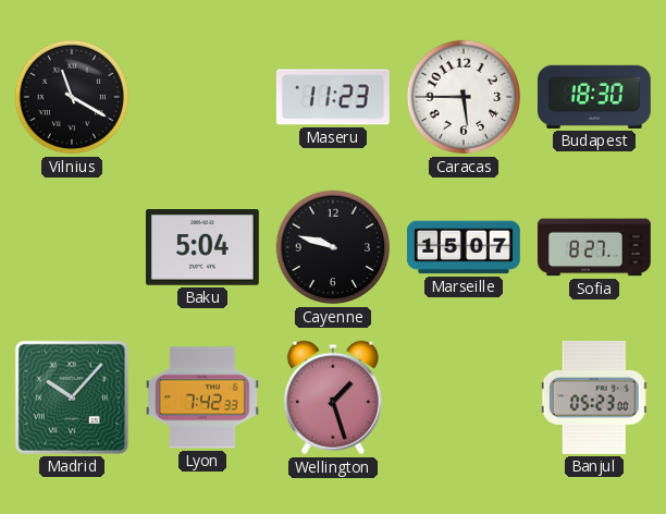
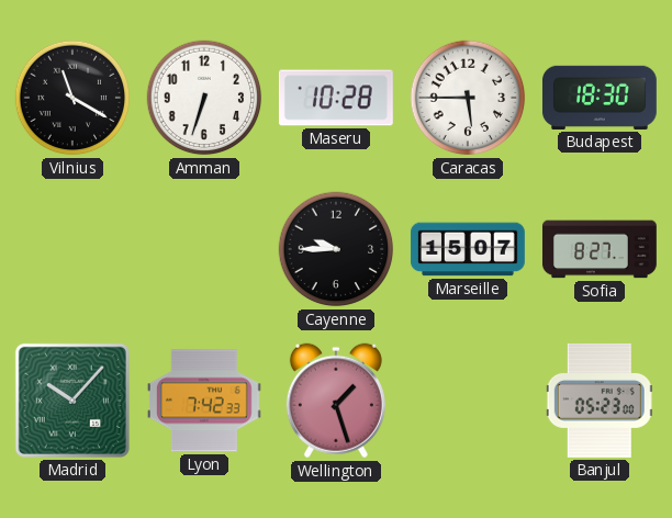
Amman: none -> 6:33 (204, 98)
Maseru: 11:23 -> 10:28 (336, 98)
Baku: 5:04 -> none (202, 247)
Cayenne: 9:48 -> 9:45 (336, 249)
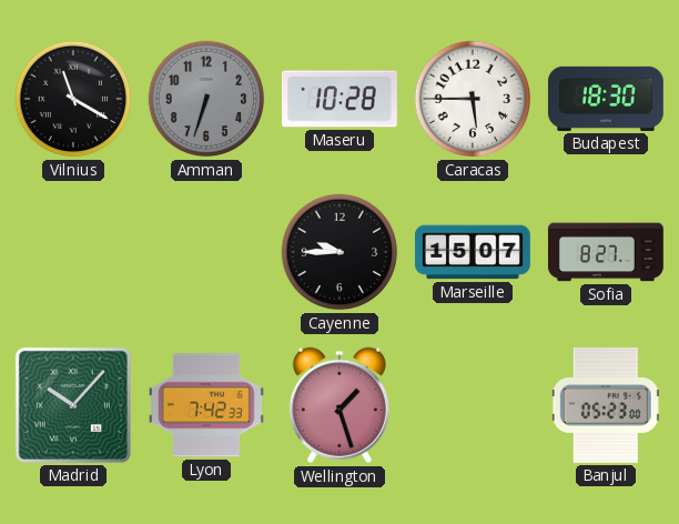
Amman dial: white -> grey (206, 99)
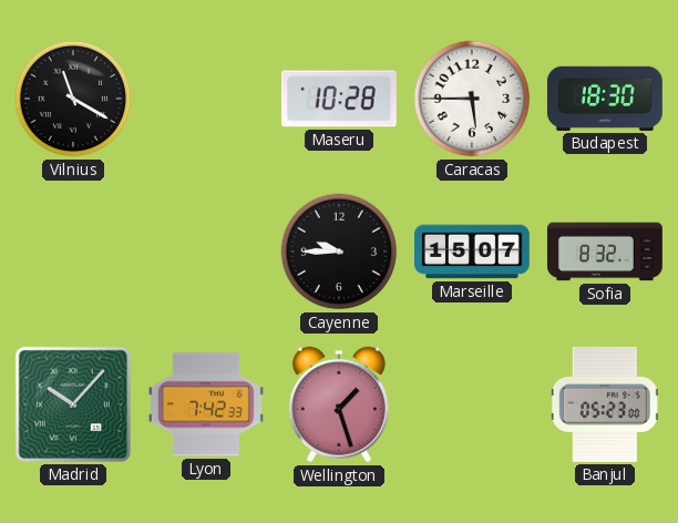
Amman: 6:33 -> none (206, 99)
Sofia: 8:27 -> 8:32 (605, 252)
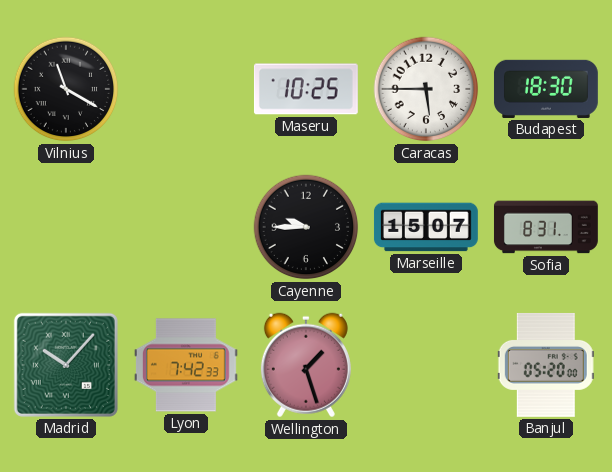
Maseru: 10:28 -> 10:25 (306, 89)
Sofia: 8:32 -> 8:31 (546, 227)
Banjul: 05:23 -> 05:20 (546, 365)
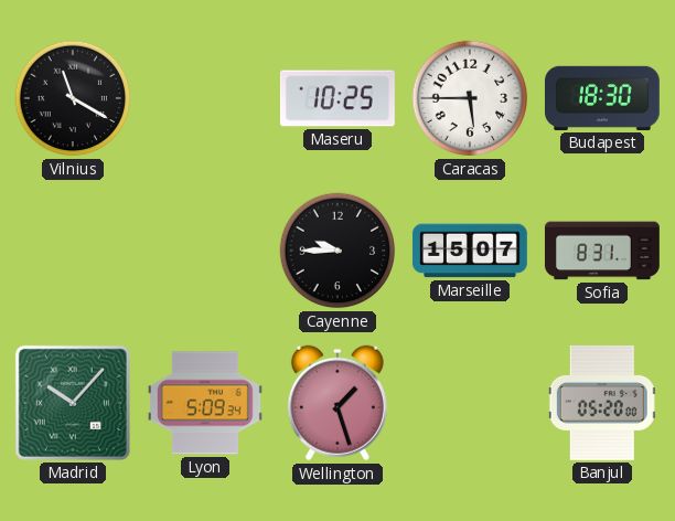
Lyon: 7:42 -> 5:09 (205, 403)
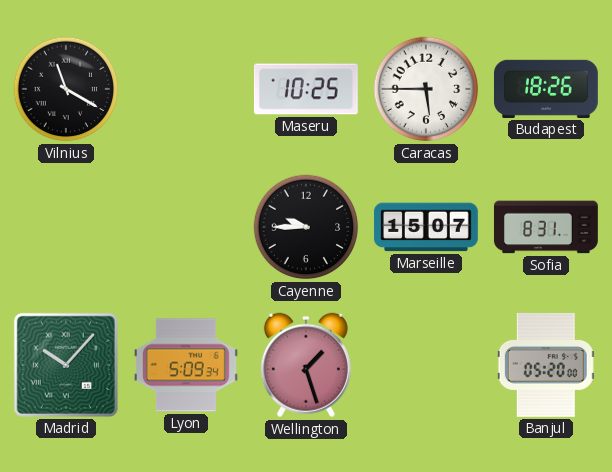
Budapest: 18:30 -> 18:26 (546, 89)
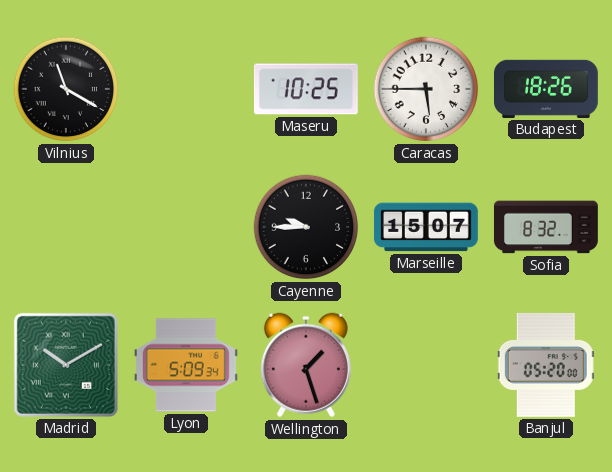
Sofia: 8:31 -> 8:32 (546, 227)
Madrid: 10:07 -> 10:10 (66, 365)
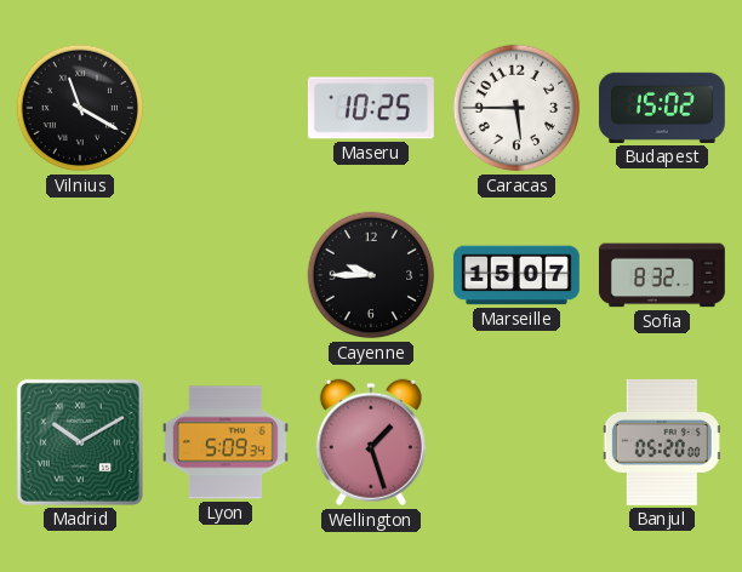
Budapest: 18:26 -> 15:02 (662, 108)
